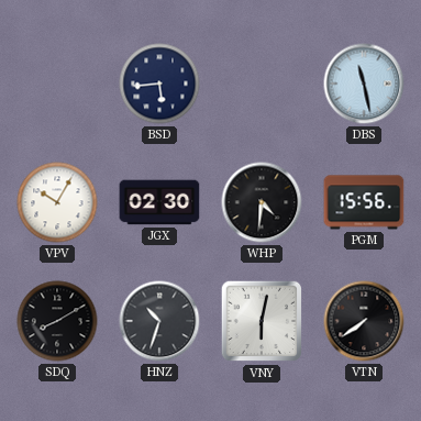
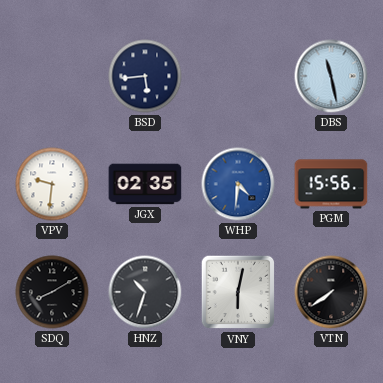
VPV: 10:05 -> 9:31 (52, 184)
JGX: 02:30 -> 02:35 (145, 184)
WHP dial: black -> blue (238, 184)
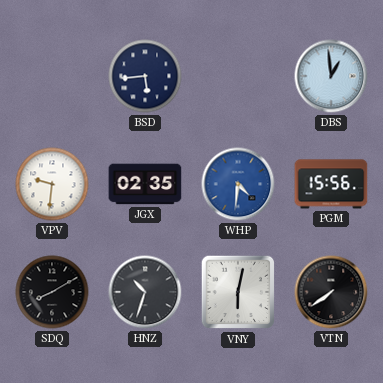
DBS: 11:28 -> 12:59 (331, 76)
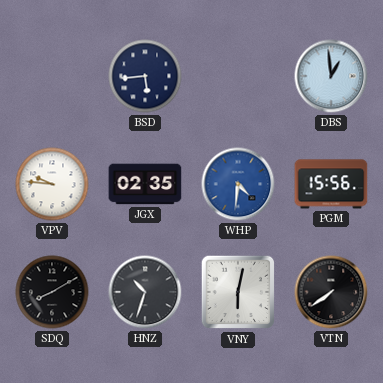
VPV: 9:31 -> 9:46 (52, 184)
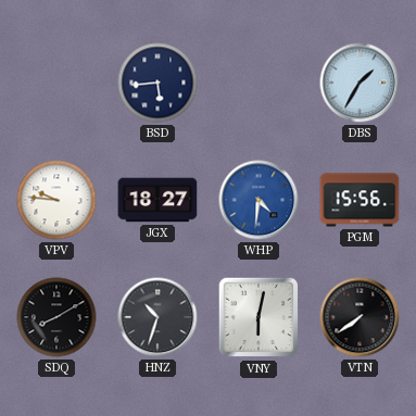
DBS: 12:59 -> 1:35 (360, 83)
JGX: 02:35 -> 18:27 (157, 200)
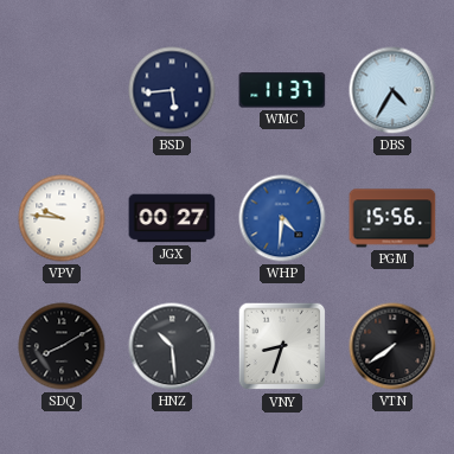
WMC: none -> 11:37 (282, 90)
DBS: 1:35 -> 4:35 (392, 90)
JGX: 18:27 -> 00:27 (172, 218)
HNZ: 10:33 -> 10:29 (172, 346)
VNY: 6:02 -> 8:33 (282, 346)
